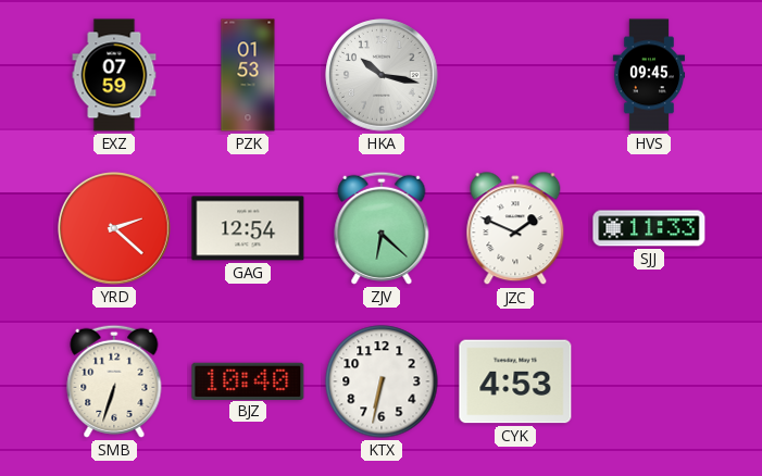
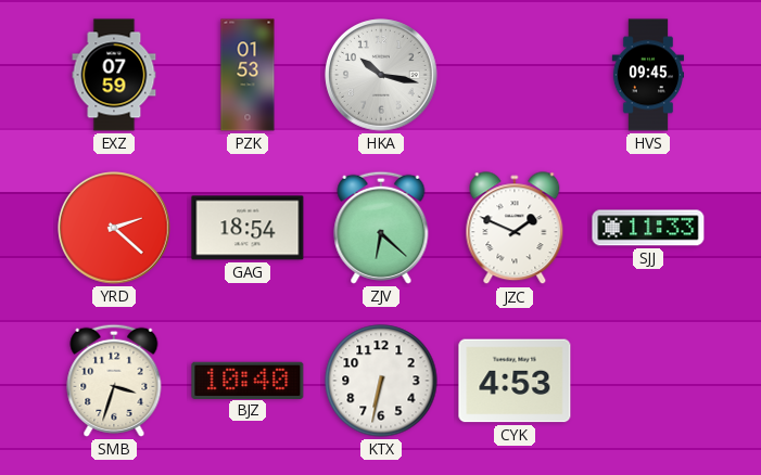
GAG: 12:54 -> 18:54 (248, 228)
SMB: 6:33 -> 3:33 (114, 381)
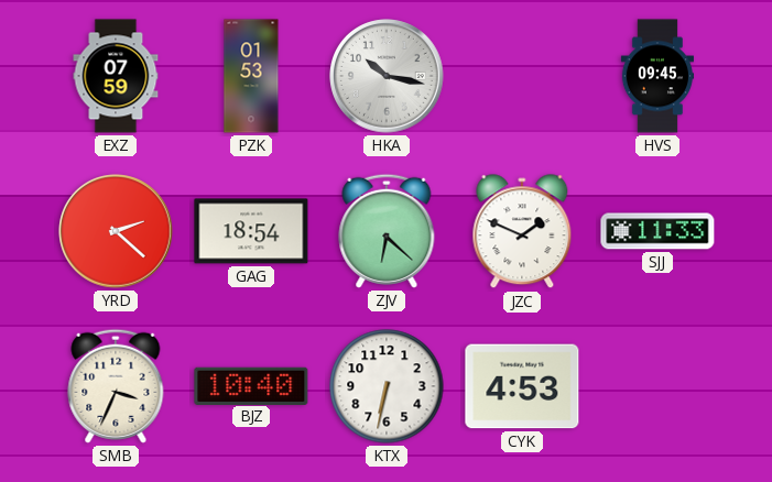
SMB: 3:33 -> 3:34 (116, 386)
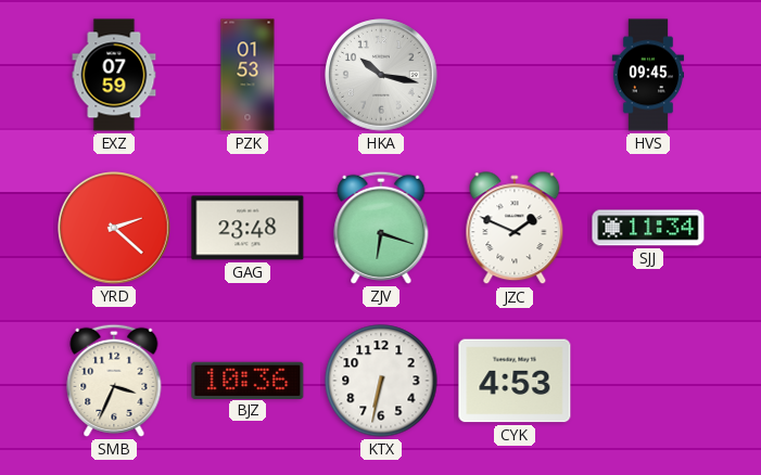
GAG: 18:54 -> 23:48 (248, 228)
ZJV: 6:22 -> 6:18 (381, 228)
SJJ: 11:33 -> 11:34 (648, 228)
BJZ: 10:40 -> 10:36 (248, 380)
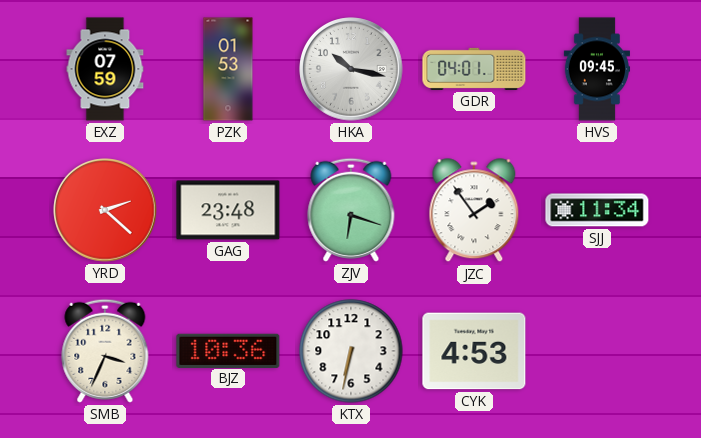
GDR: none -> 04:01 (474, 69)
JZC: 1:49 -> 1:54 (474, 211)
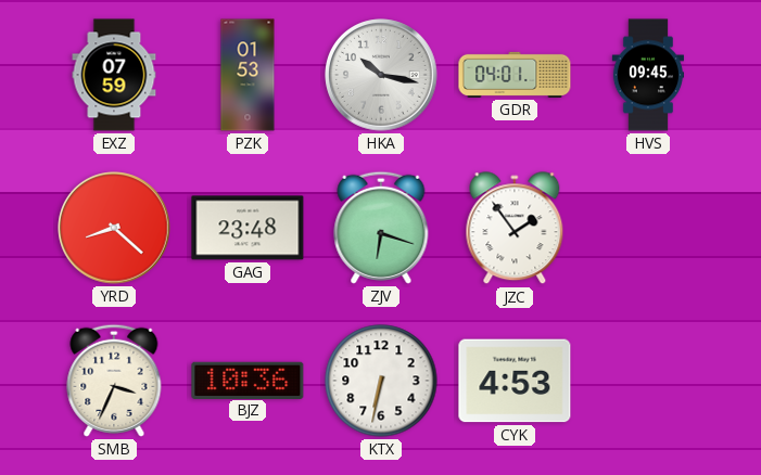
YRD: 2:22 -> 8:22 (114, 228)
SJJ: 11:34 -> none (597, 210)
